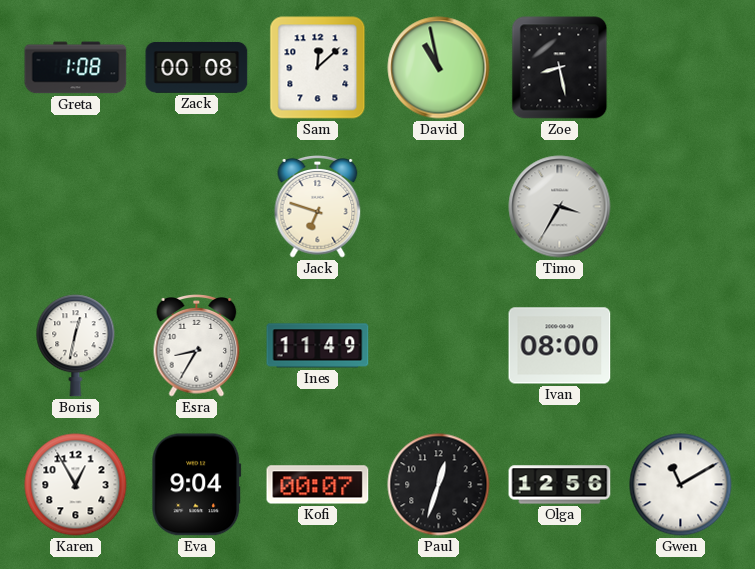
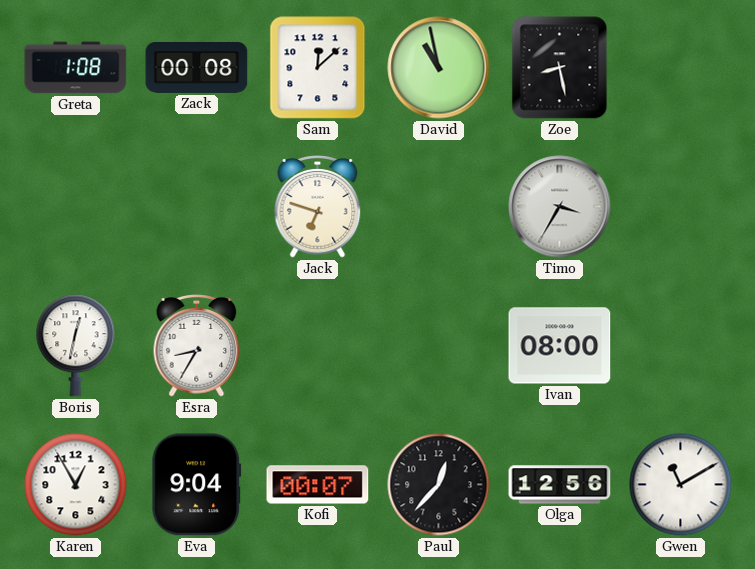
Ines: 11:49 -> none (318, 346)
Paul: 12:33 -> 12:37 (439, 485)
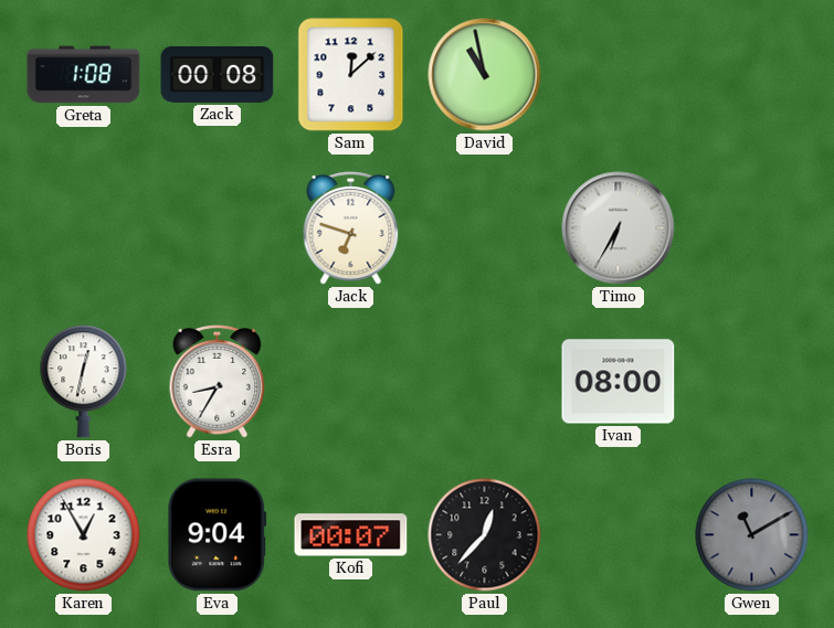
Zoe: 8:28 -> none (560, 68)
Timo: 3:35 -> 6:35 (619, 228)
Olga: 12:56 -> none (560, 485)
Gwen dial: white -> grey (752, 535)
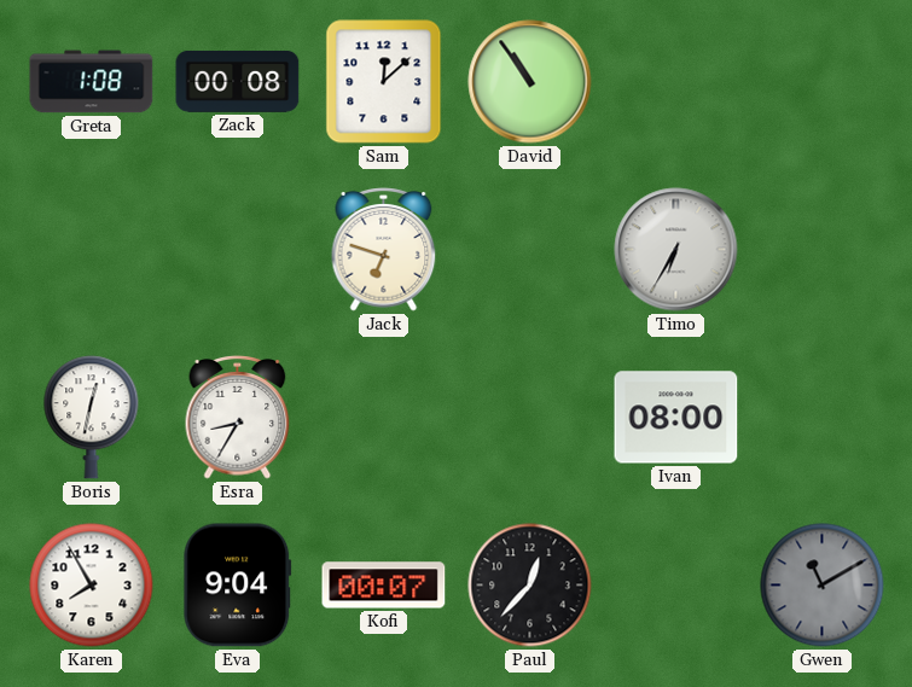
David: 10:58 -> 10:54 (530, 82)
Karen: 12:55 -> 7:55 (92, 586)
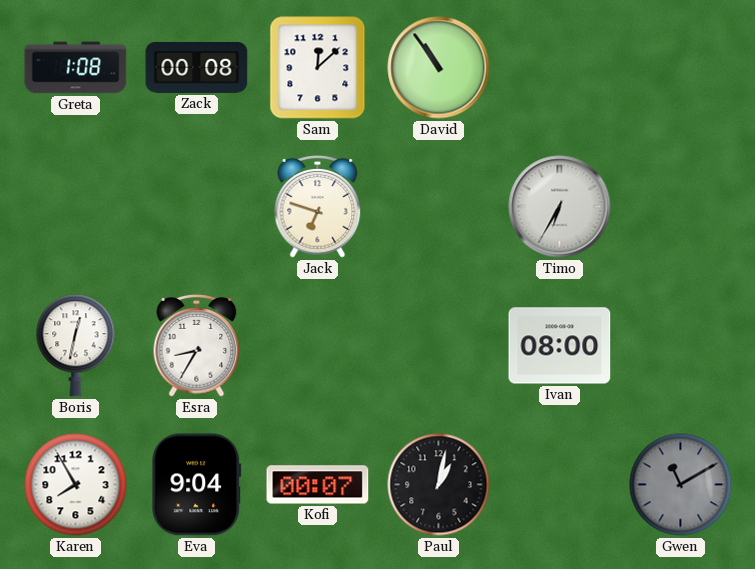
Paul: 12:37 -> 1:02 (439, 485)
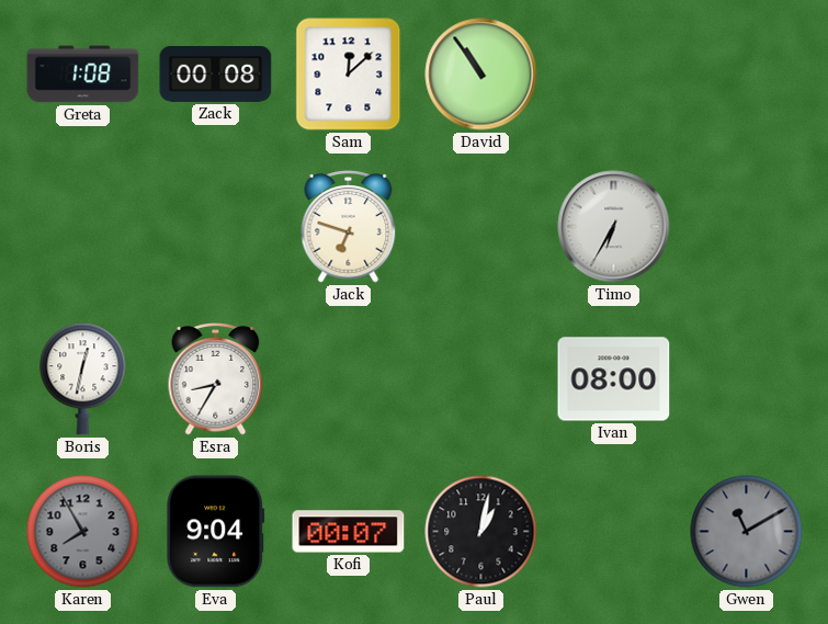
Karen dial: white -> grey (83, 532)
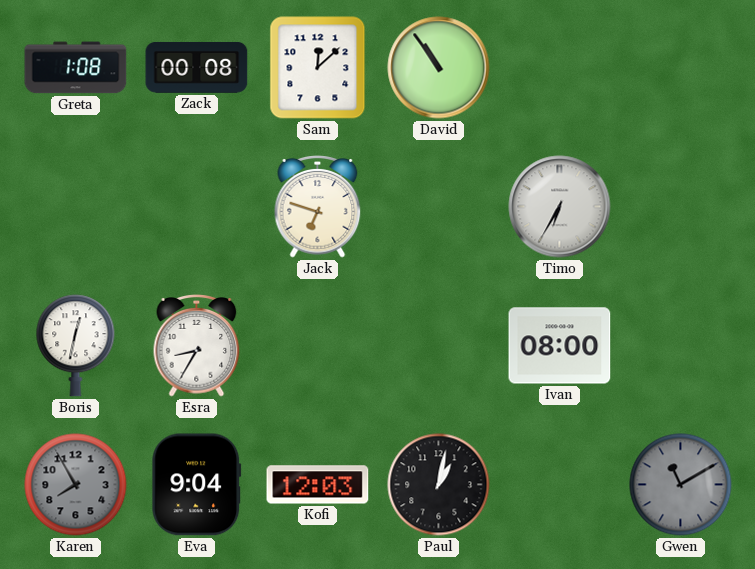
Kofi: 00:07 -> 12:03 (318, 485)
